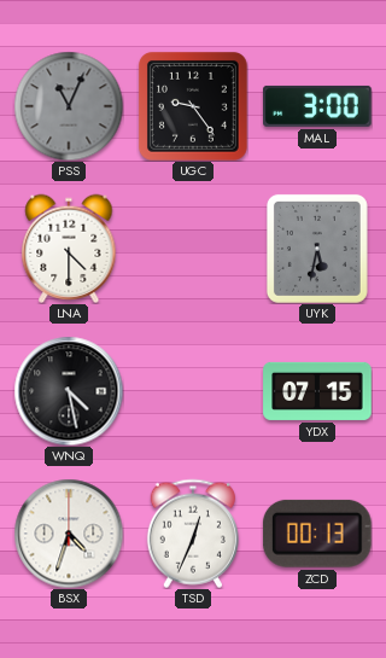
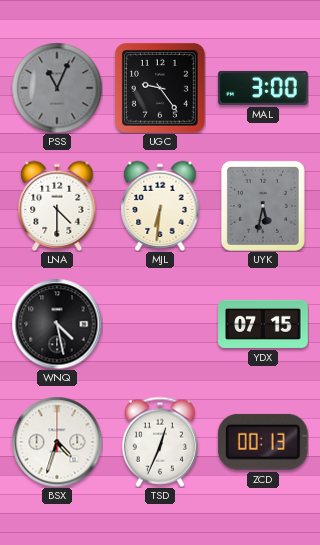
MJL: none -> 6:31 (160, 206)
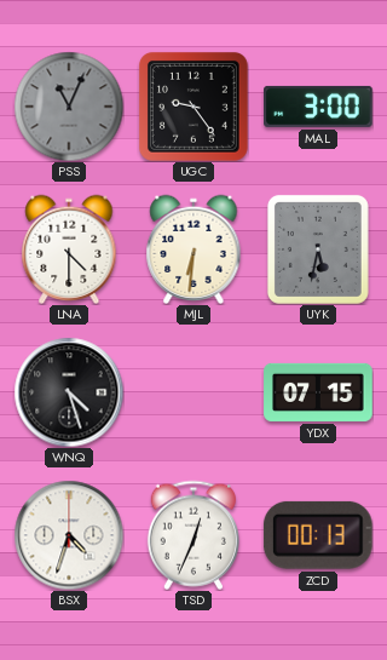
WNQ: 4:28 -> 4:27 (69, 392)
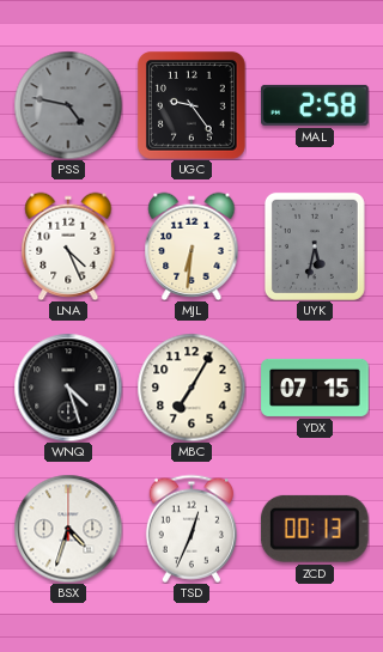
PSS: 11:04 -> 4:47 (68, 105)
MAL: 3:00 -> 2:58 (315, 105)
LNA: 4:30 -> 4:26 (68, 246)
MBC: none -> 7:05 (191, 388)
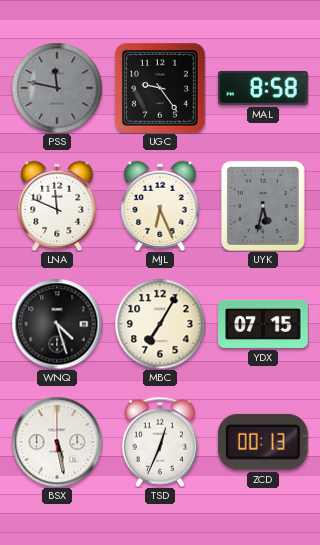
PSS: 4:47 -> 11:47 (57, 88)
MAL: 2:58 -> 8:58 (263, 88)
LNA: 4:26 -> 11:49 (57, 206)
MJL: 6:31 -> 6:26 (160, 206)
BSX: 4:33 -> 5:28 (57, 442)
